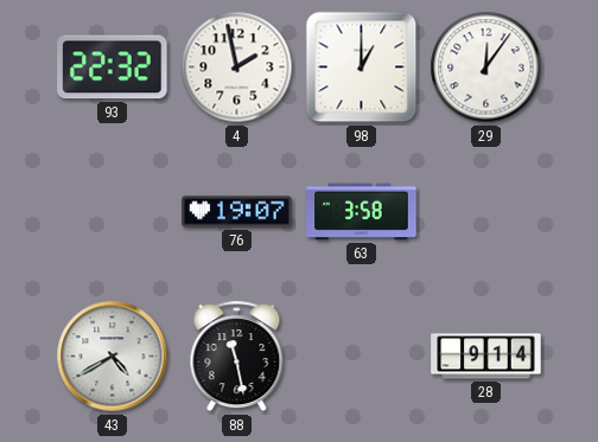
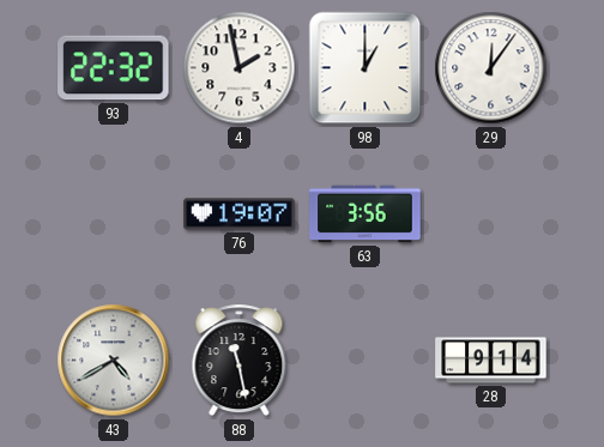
63: 3:58 -> 3:56 (366, 215)
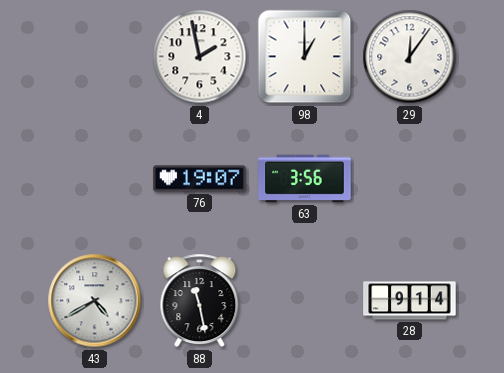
93: 22:32 -> none (114, 68)
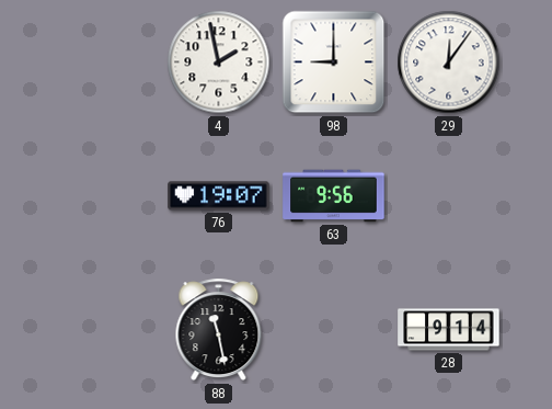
98: 1:00 -> 9:00 (334, 63)
63: 3:56 -> 9:56 (334, 196)
43: 4:40 -> none (95, 301)
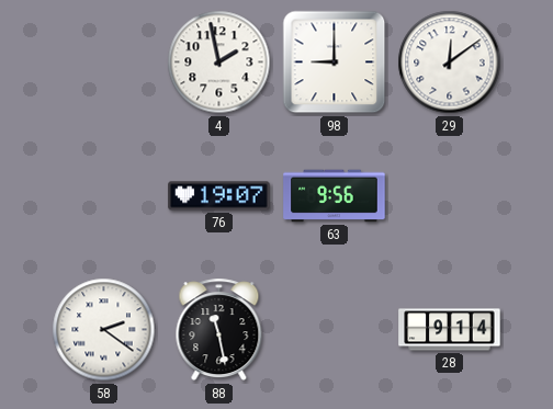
29: 12:06 -> 12:09 (450, 63)
58: none -> 2:21 (104, 330)
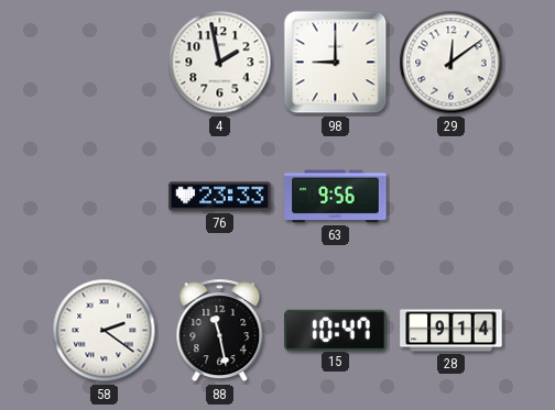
76: 19:07 -> 23:33 (220, 197)
15: none -> 10:47 (336, 330)
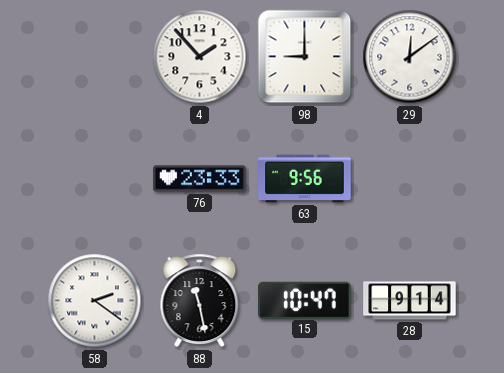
4: 1:58 -> 1:53 (200, 57)
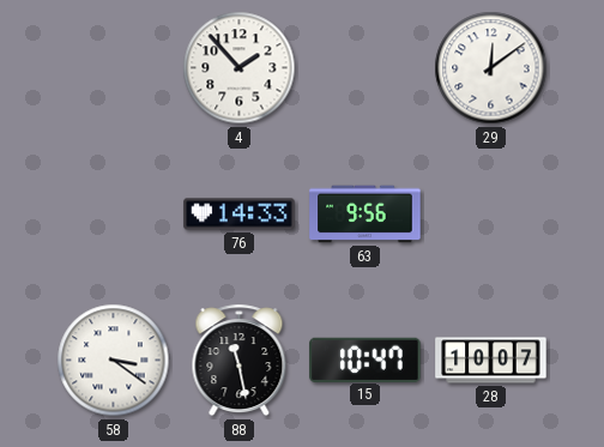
98: 9:00 -> none (305, 57)
76: 23:33 -> 14:33 (240, 215)
58: 2:21 -> 3:21 (114, 361)
28: 9:14 -> 10:07 (491, 361)
